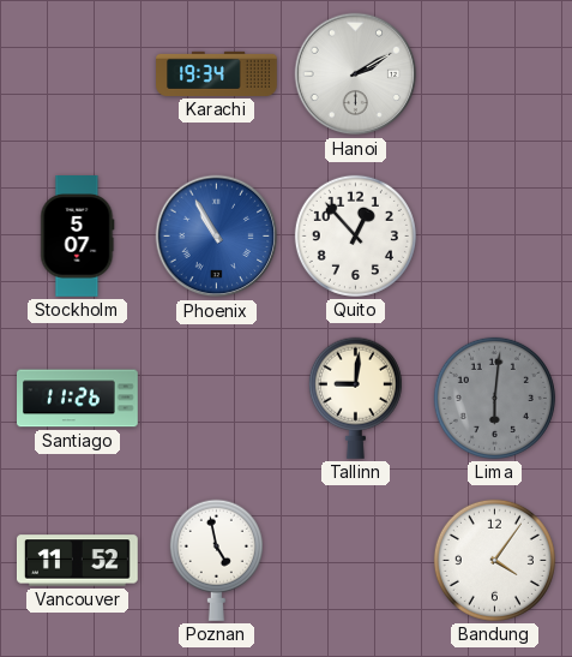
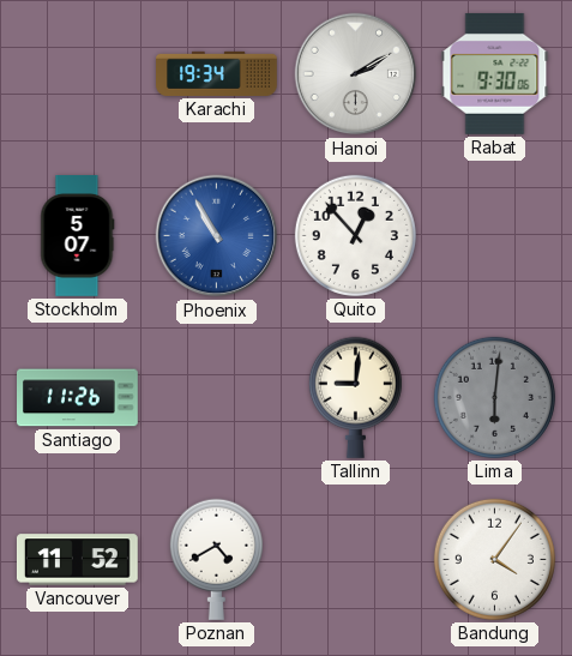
Rabat: none -> 9:30 (495, 73)
Poznan: 4:58 -> 4:40 (216, 559)
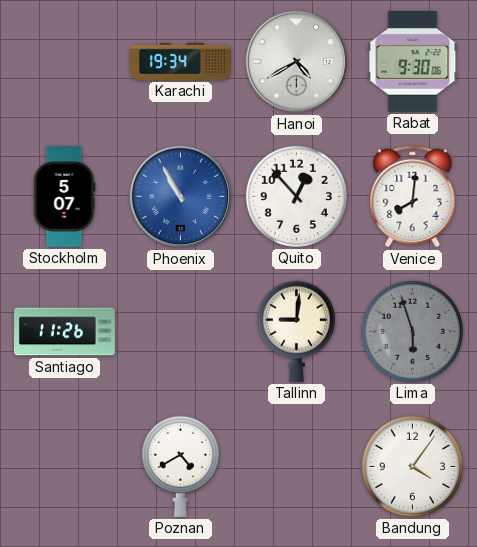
Hanoi: 2:10 -> 4:40 (297, 62)
Venice: none -> 8:01 (413, 197)
Lima: 6:01 -> 5:57 (412, 331)
Vancouver: 11:52 -> none (77, 560)
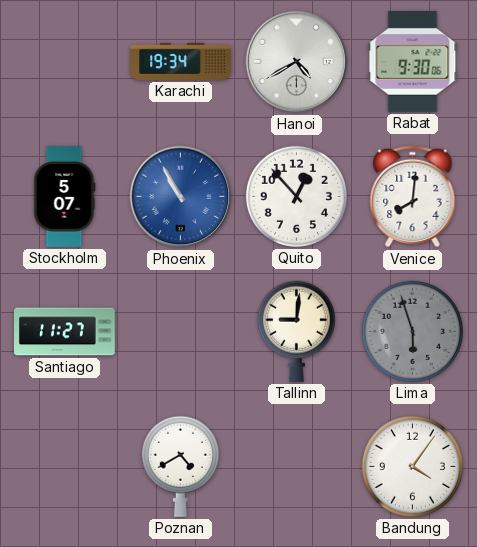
Santiago: 11:26 -> 11:27 (65, 332)
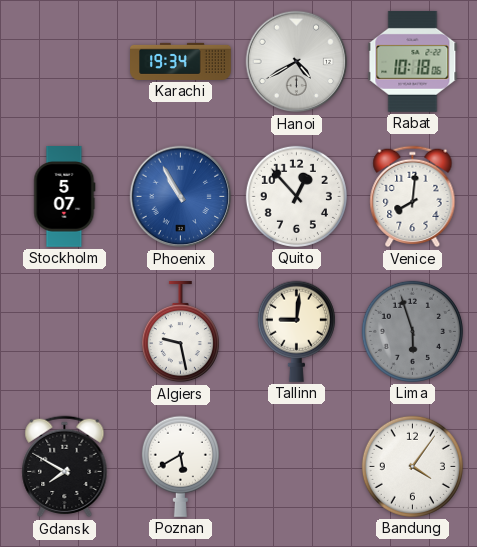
Rabat: 9:30 -> 10:18 (413, 61)
Santiago: 11:27 -> none (65, 332)
Algiers: none -> 9:28 (180, 332)
Gdansk: none -> 7:50 (65, 467)
Poznan: 4:40 -> 5:40 (180, 466)
